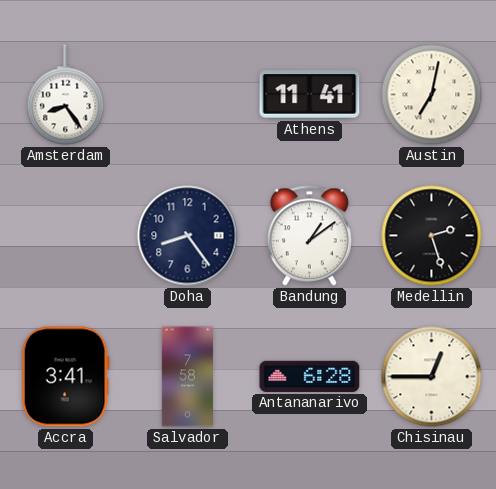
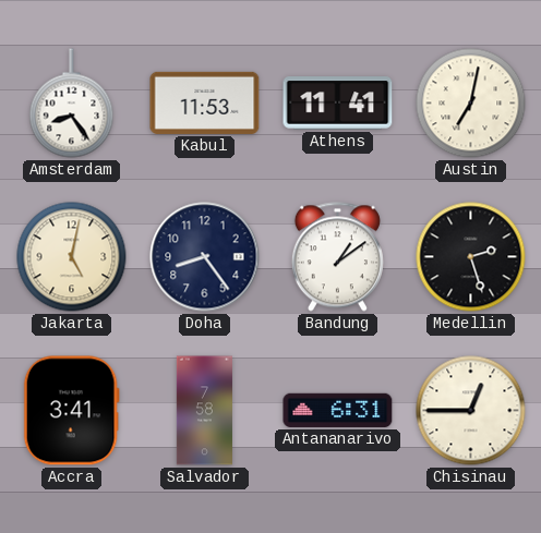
Kabul: none -> 11:53 (205, 102)
Jakarta: none -> 5:02 (72, 257)
Antananarivo: 6:28 -> 6:31 (338, 410)
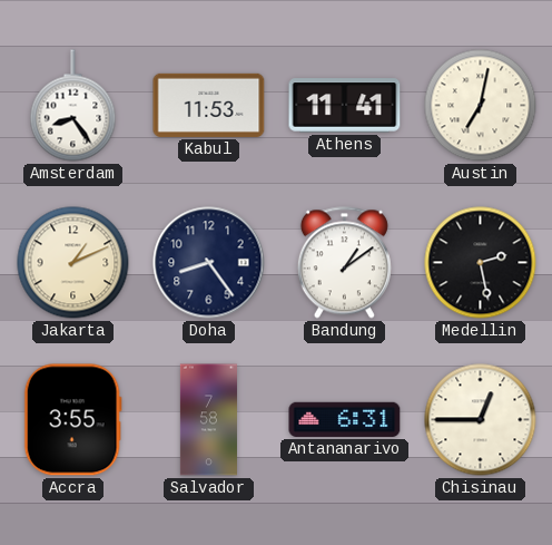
Jakarta: 5:02 -> 1:11 (73, 263)
Medellin: 2:27 -> 2:28 (481, 263)
Accra: 3:41 -> 3:55 (72, 420)
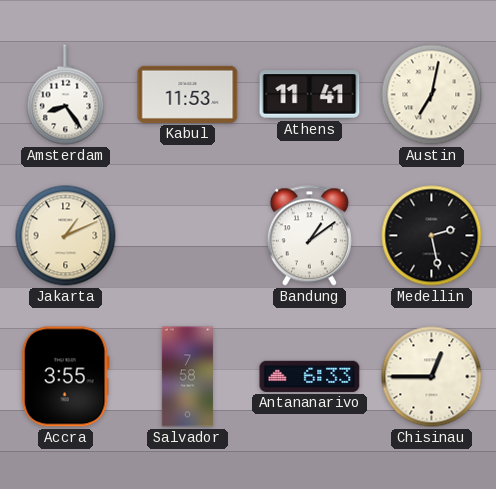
Doha: 8:24 -> none (209, 263)
Antananarivo: 6:31 -> 6:33 (310, 376)
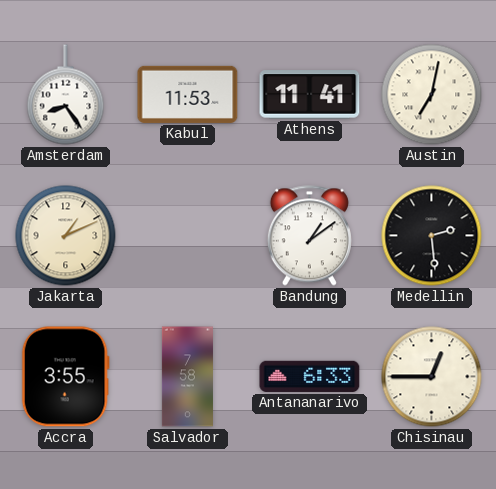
Medellin: 2:28 -> 2:29 (432, 236)
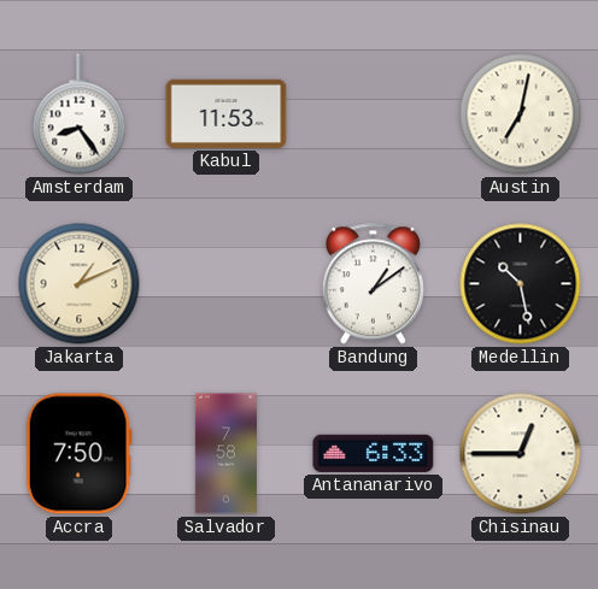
Athens: 11:41 -> none (310, 95)
Medellin: 2:29 -> 10:28 (521, 284)
Accra: 3:55 -> 7:50 (78, 454)
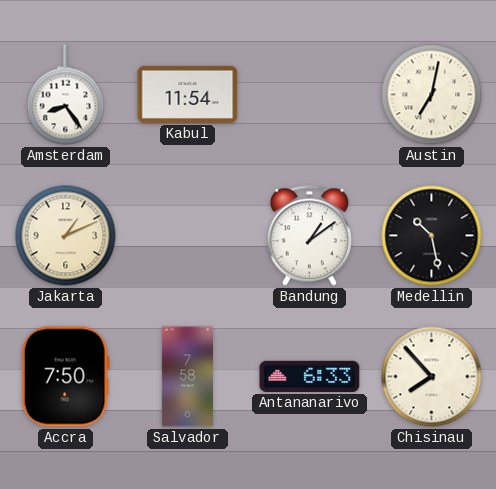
Kabul: 11:53 -> 11:54 (188, 94)
Chisinau: 12:45 -> 7:53 (432, 377)
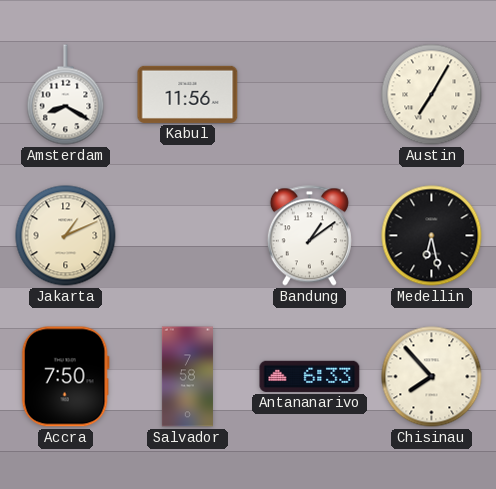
Amsterdam: 8:24 -> 8:20 (66, 95)
Kabul: 11:54 -> 11:56 (188, 94)
Austin: 7:02 -> 7:05 (432, 95)
Medellin: 10:28 -> 6:28 (432, 236)
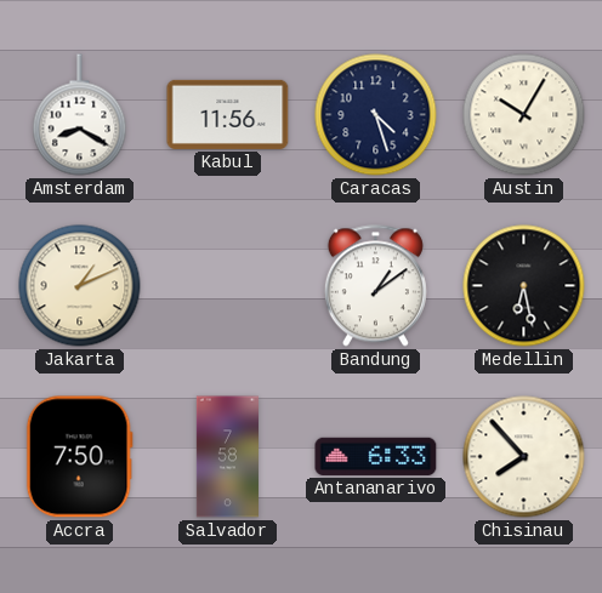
Caracas: none -> 4:27 (376, 115)
Austin: 7:05 -> 10:05 (524, 115)
